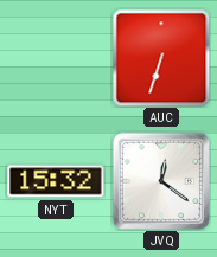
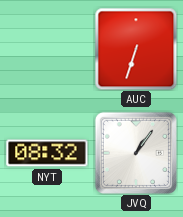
NYT: 15:32 -> 08:32 (47, 153)
JVQ: 12:21 -> 1:06 (136, 153)
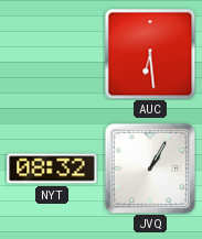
AUC: 6:33 -> 6:29 (150, 54)
JVQ: 1:06 -> 1:05 (150, 169)
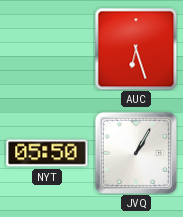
AUC: 6:29 -> 6:27 (136, 49)
NYT: 08:32 -> 05:50 (47, 153)
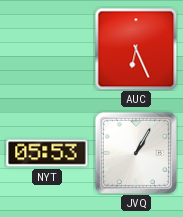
AUC: 6:27 -> 6:26 (136, 49)
NYT: 05:50 -> 05:53 (47, 153)
